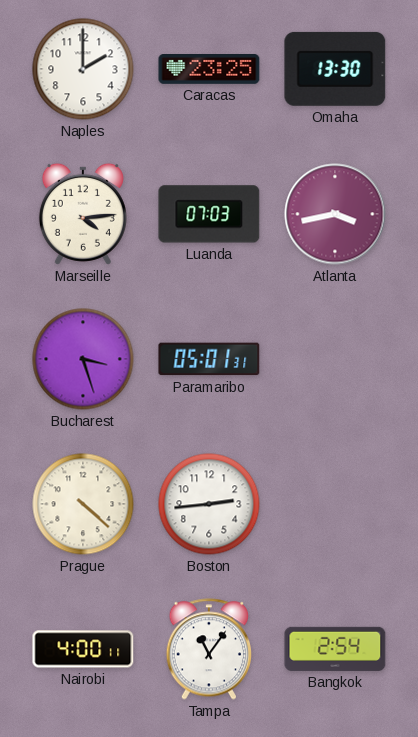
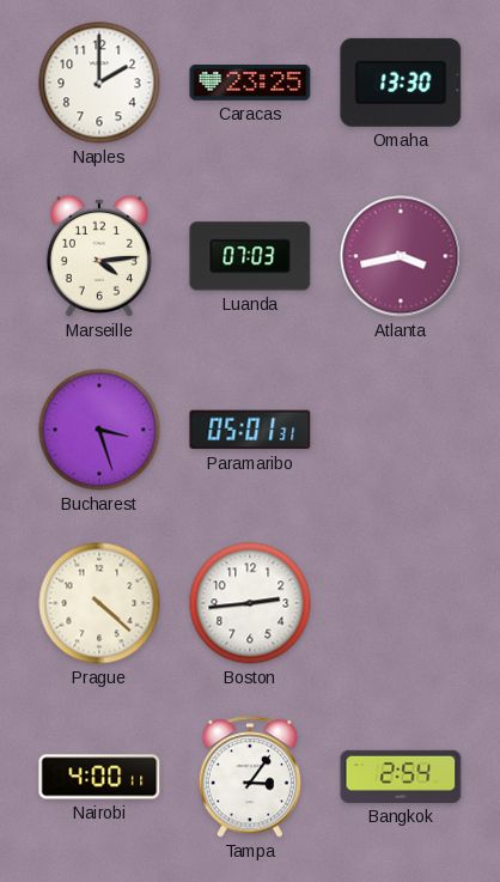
Tampa: 11:06 -> 3:06 (249, 777)
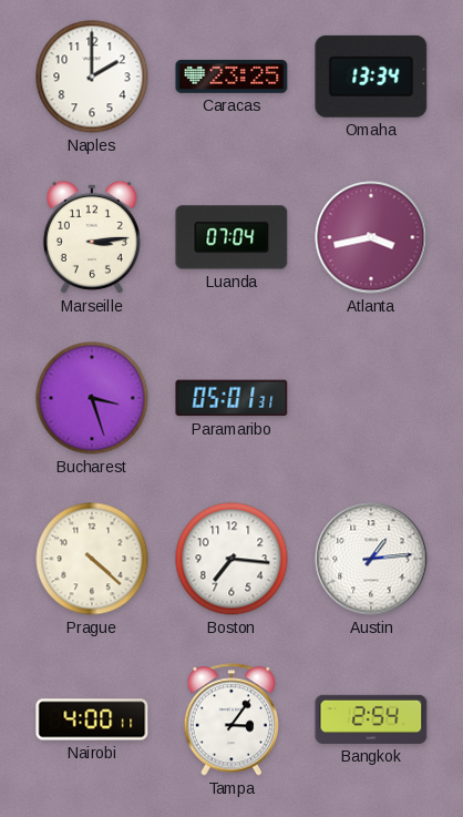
Omaha: 13:30 -> 13:34 (371, 76)
Marseille: 4:14 -> 3:14 (92, 237)
Luanda: 07:03 -> 07:04 (231, 237)
Boston: 2:44 -> 7:16 (231, 559)
Austin: none -> 1:14 (371, 559)
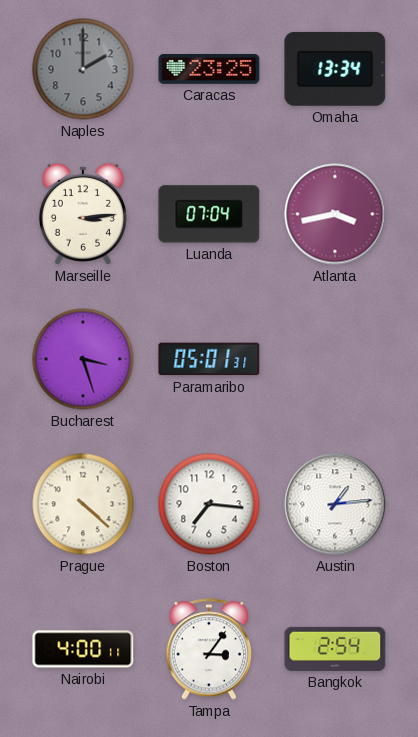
Naples dial: white -> grey (83, 69)
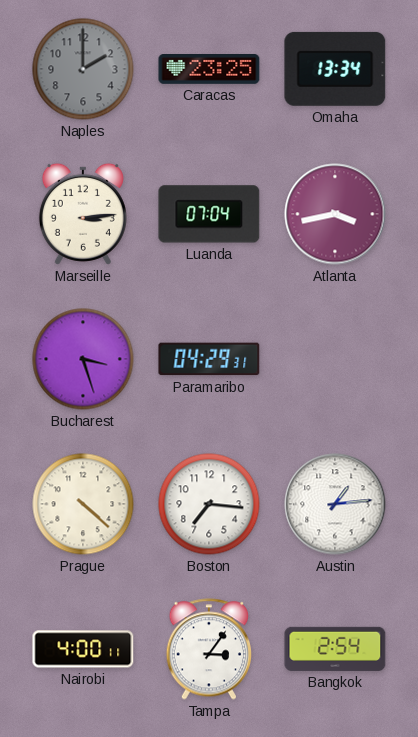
Paramaribo: 05:01 -> 04:29 (209, 359)
